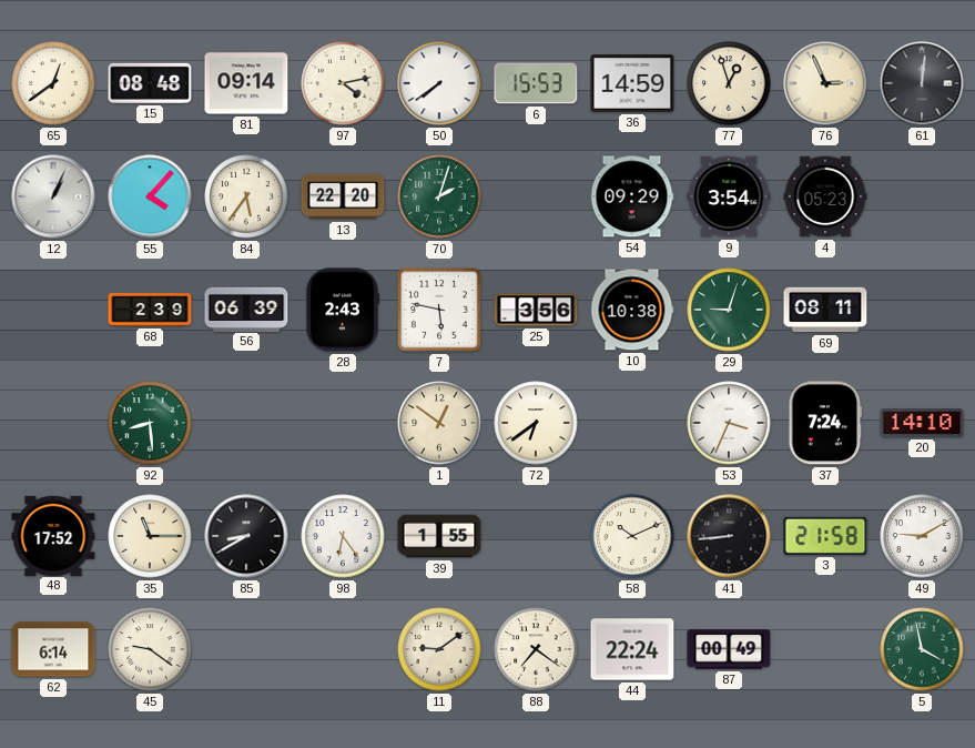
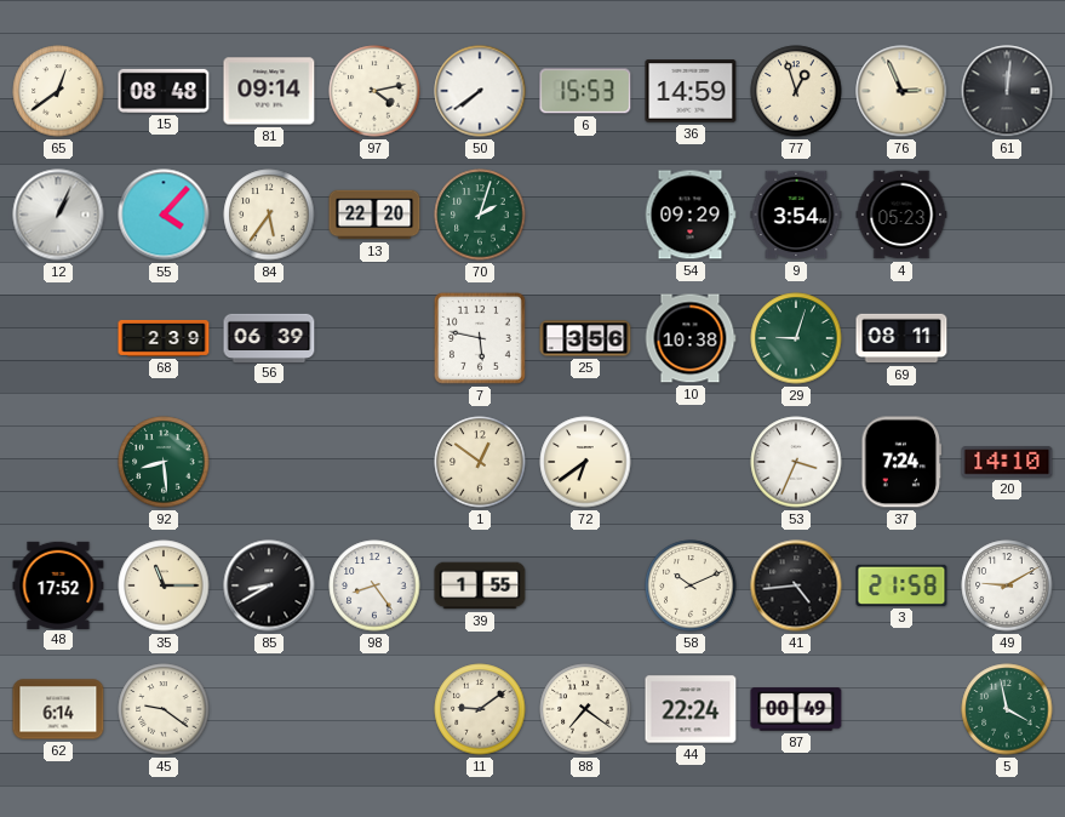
28: 2:43 -> none (342, 310)
98: 6:24 -> 8:24 (374, 585)
41: 8:44 -> 4:44 (796, 585)
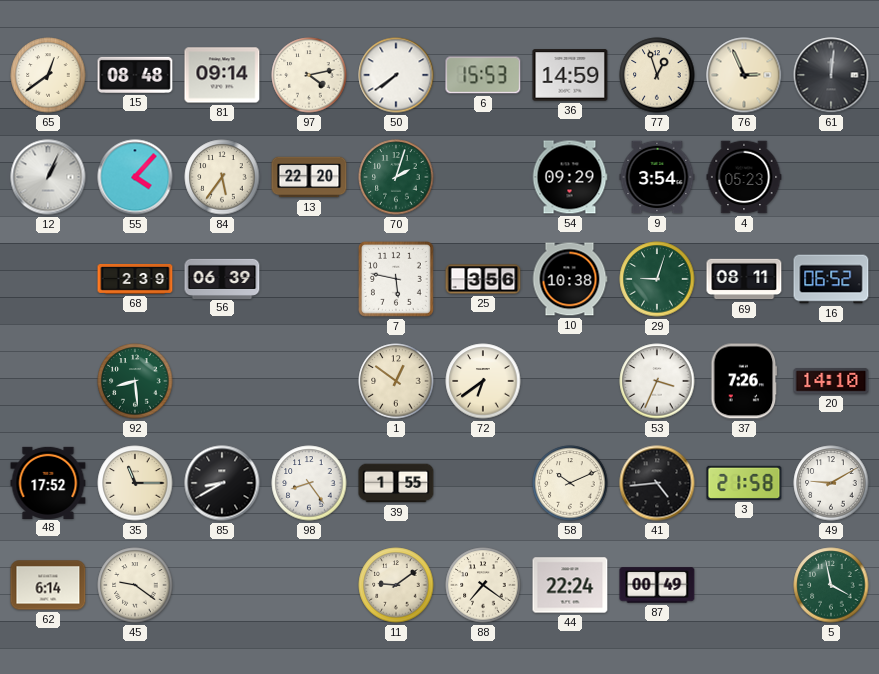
16: none -> 06:52 (831, 279)
37: 7:24 -> 7:26 (744, 381)
